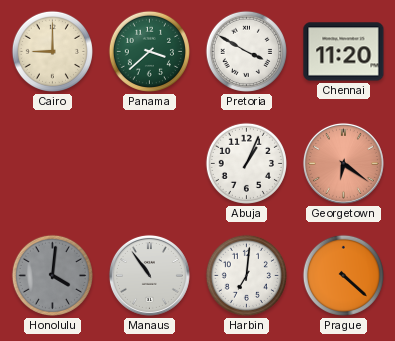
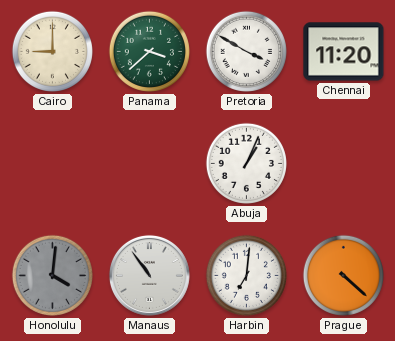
Georgetown: 6:21 -> none (343, 163)
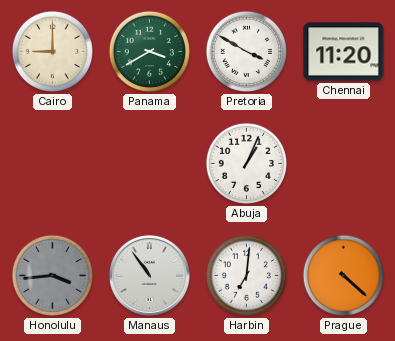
Panama: 3:38 -> 3:40 (149, 51)
Honolulu: 4:01 -> 3:44 (52, 275)
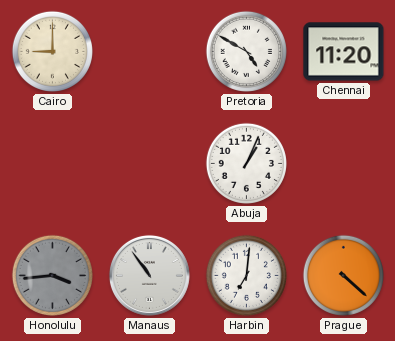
Panama: 3:40 -> none (149, 51)
Pretoria: 3:50 -> 4:50 (246, 51)
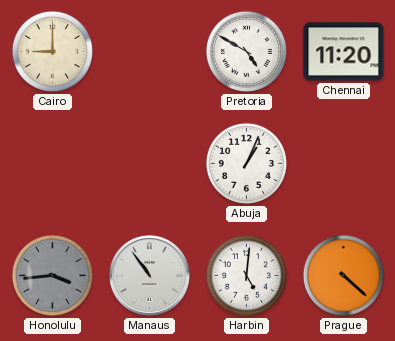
Harbin: 7:01 -> 5:01 (246, 275)
